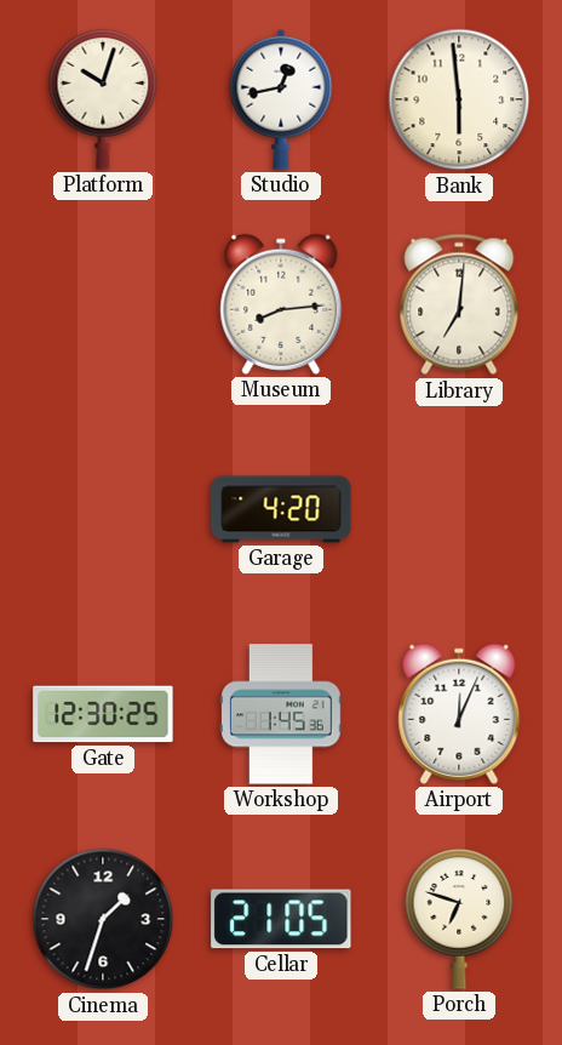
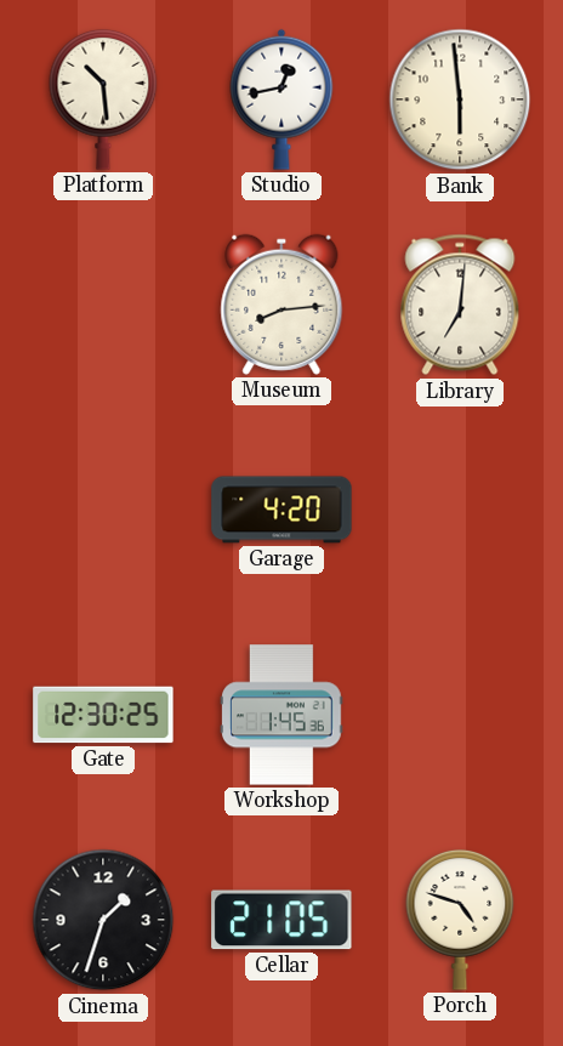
Platform: 10:03 -> 10:29 (103, 100)
Airport: 12:04 -> none (459, 714)
Porch: 6:48 -> 4:48 (460, 920)
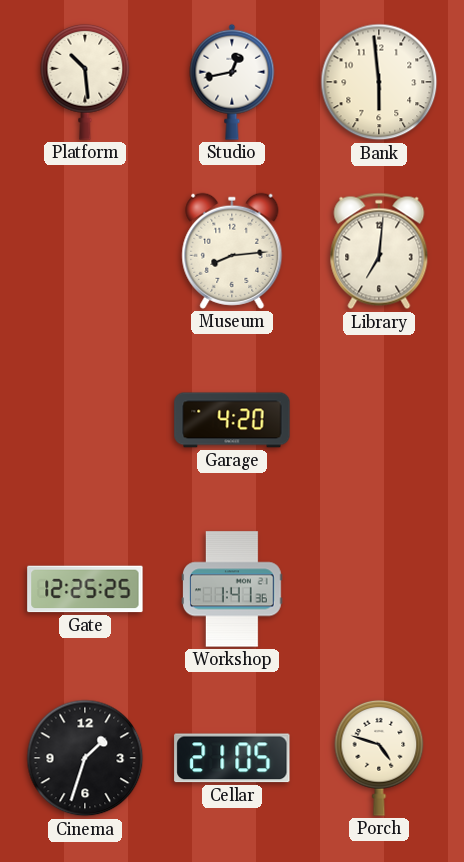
Gate: 12:30 -> 12:25 (85, 589)
Workshop: 1:45 -> 1:41 (233, 589)
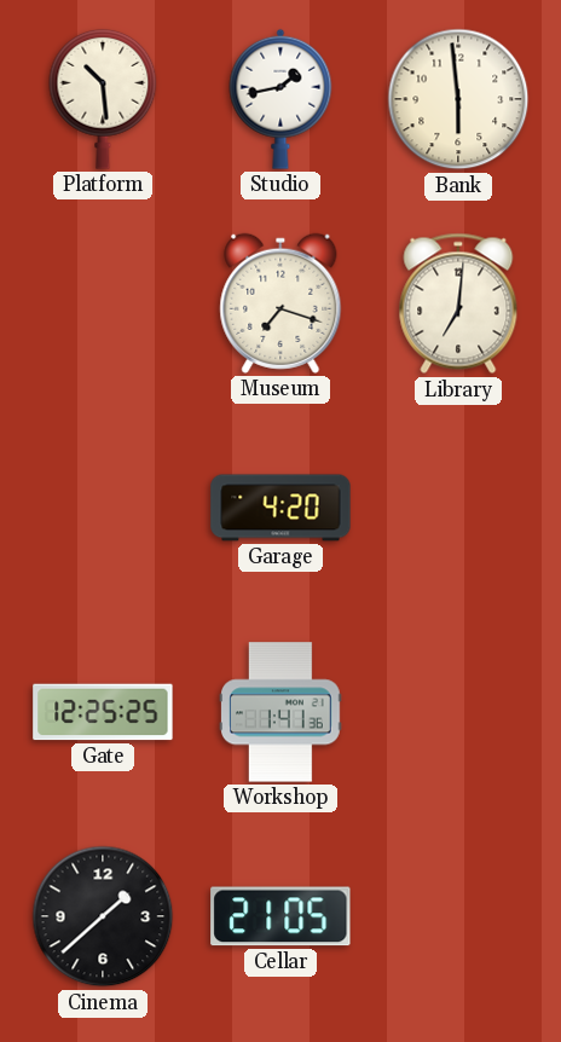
Studio: 12:43 -> 1:43 (280, 99)
Museum: 8:14 -> 7:18 (280, 303)
Cinema: 1:33 -> 1:38 (103, 916)
Porch: 4:48 -> none (379, 758)
